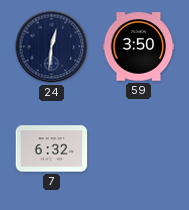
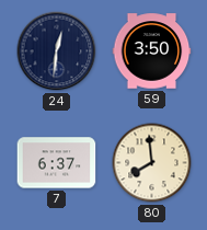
7: 6:32 -> 6:37 (57, 163)
80: none -> 7:59 (152, 163)
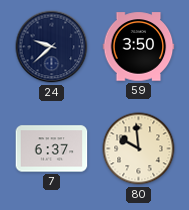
24: 12:31 -> 9:38 (52, 47)
80: 7:59 -> 9:59 (139, 149)
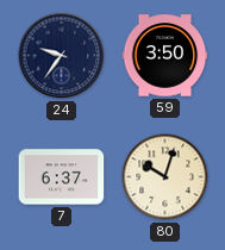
24: 9:38 -> 9:36 (62, 56)
80: 9:59 -> 10:03 (165, 177)
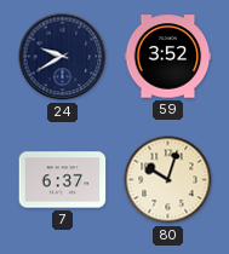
24: 9:36 -> 9:40 (63, 57)
59: 3:50 -> 3:52 (168, 57)
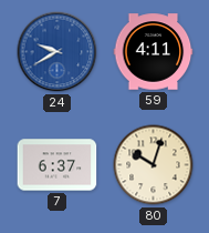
24 dial: navy -> blue (58, 52)
59: 3:52 -> 4:11 (154, 52)
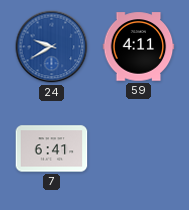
7: 6:37 -> 6:41 (52, 149)
80: 10:03 -> none (154, 165)
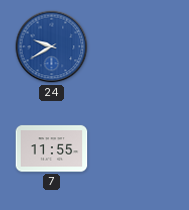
59: 4:11 -> none (139, 47)
7: 6:41 -> 11:55 (52, 149)
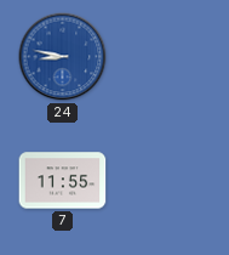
24: 9:40 -> 8:47 (63, 57)
